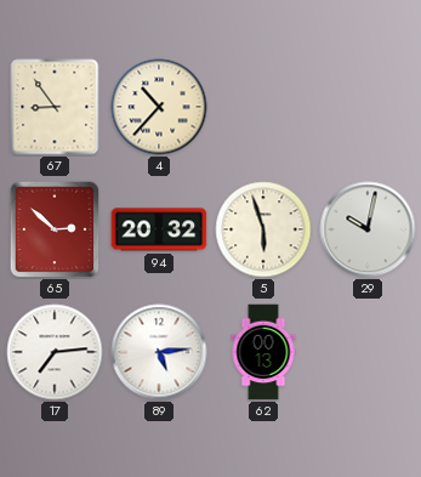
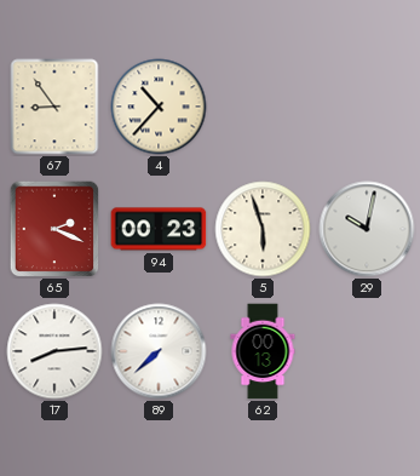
65: 2:52 -> 2:19 (54, 229)
94: 20:32 -> 00:23 (159, 229)
17: 7:14 -> 8:14 (54, 351)
89: 5:14 -> 7:38 (159, 351)
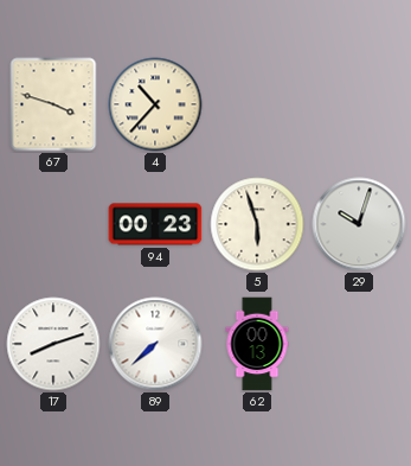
67: 8:54 -> 3:48 (53, 104)
65: 2:19 -> none (54, 229)
29: 10:02 -> 10:03 (359, 224)
17: 8:14 -> 8:12 (53, 344)
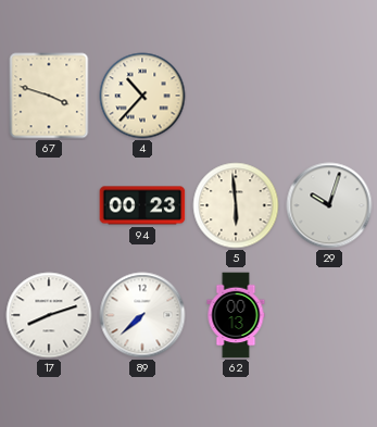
5: 5:57 -> 5:59 (236, 205)
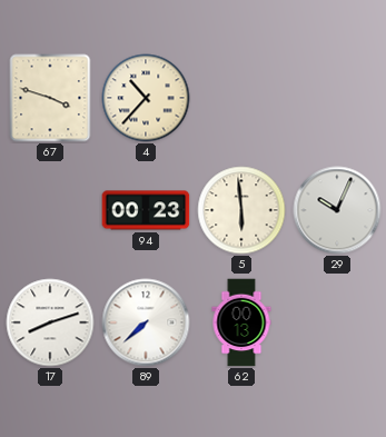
29: 10:03 -> 10:04 (337, 210)
